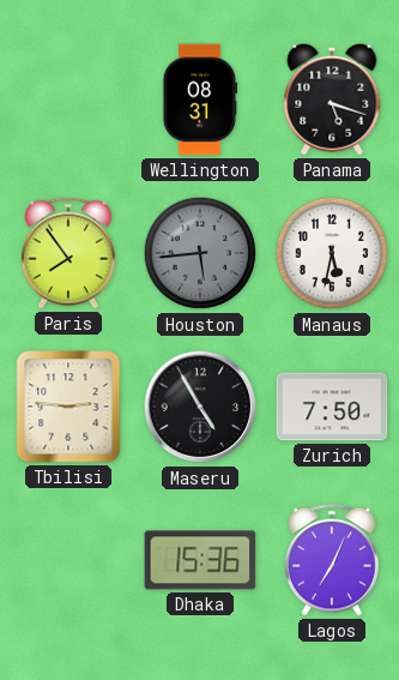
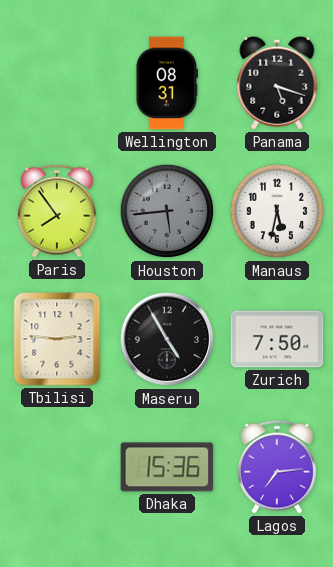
Lagos: 7:04 -> 7:14 (277, 467)
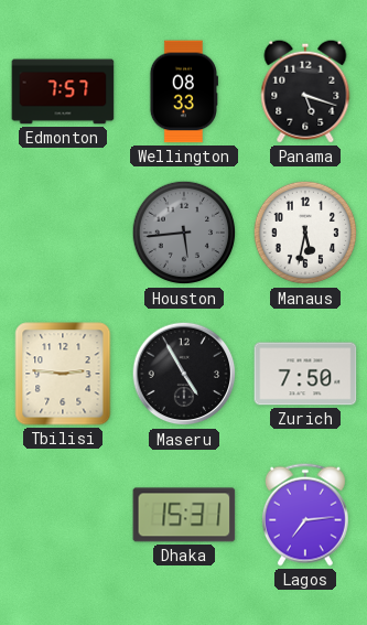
Edmonton: none -> 7:57 (63, 91)
Wellington: 08:31 -> 08:33 (183, 91)
Paris: 7:54 -> none (57, 211)
Dhaka: 15:36 -> 15:31 (184, 515)
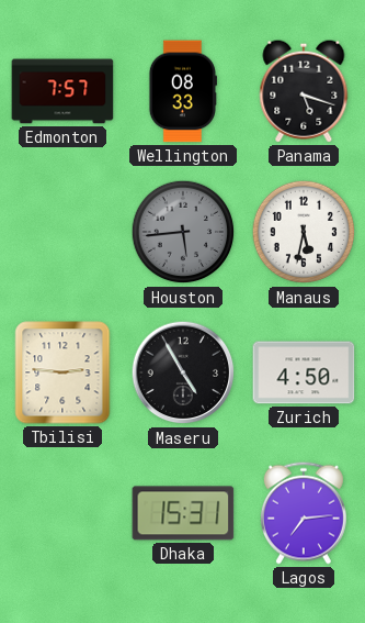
Zurich: 7:50 -> 4:50 (304, 372)
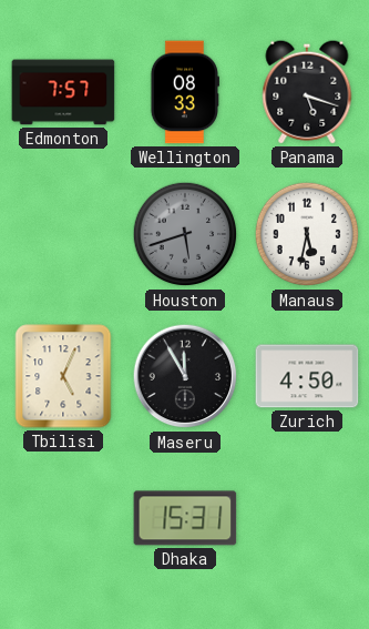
Houston: 5:44 -> 5:42 (185, 234)
Tbilisi: 2:46 -> 5:04 (63, 376)
Maseru: 4:55 -> 11:55 (185, 376)
Lagos: 7:14 -> none (304, 513)
